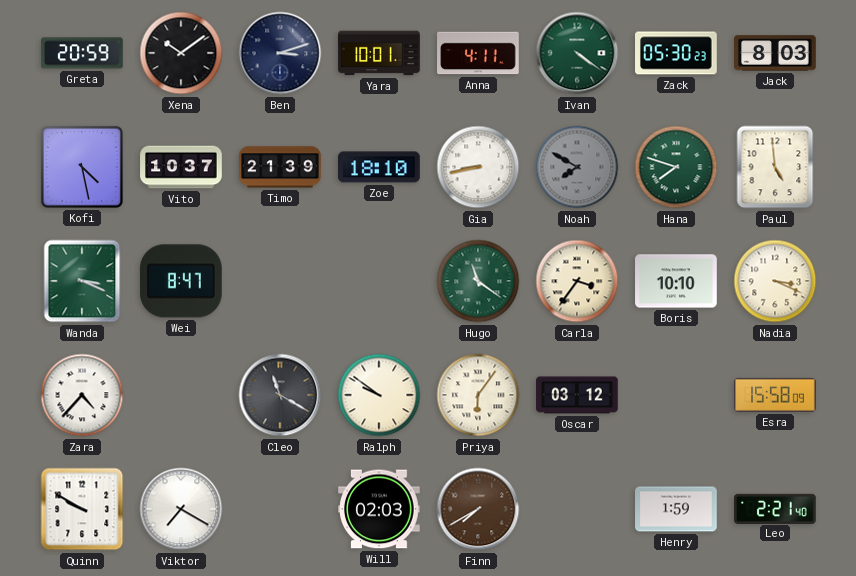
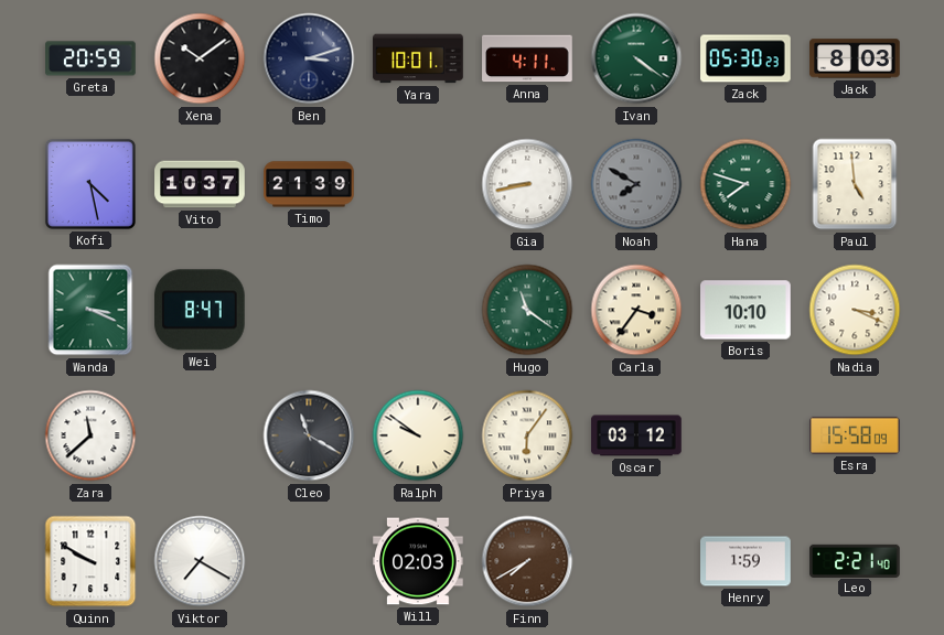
Zoe: 18:10 -> none (379, 167)
Zara: 4:37 -> 11:38 (90, 435)
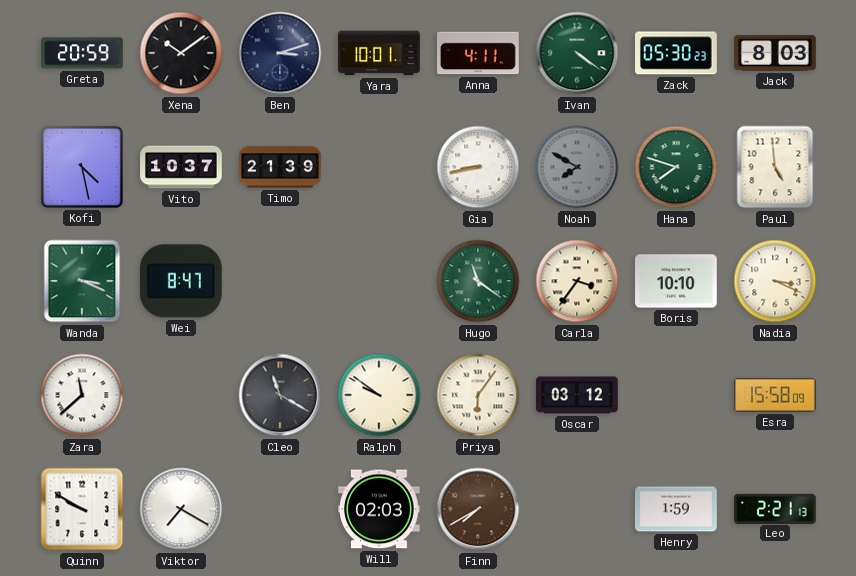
Leo: 2:21:40 -> 2:21:13 (775, 508)
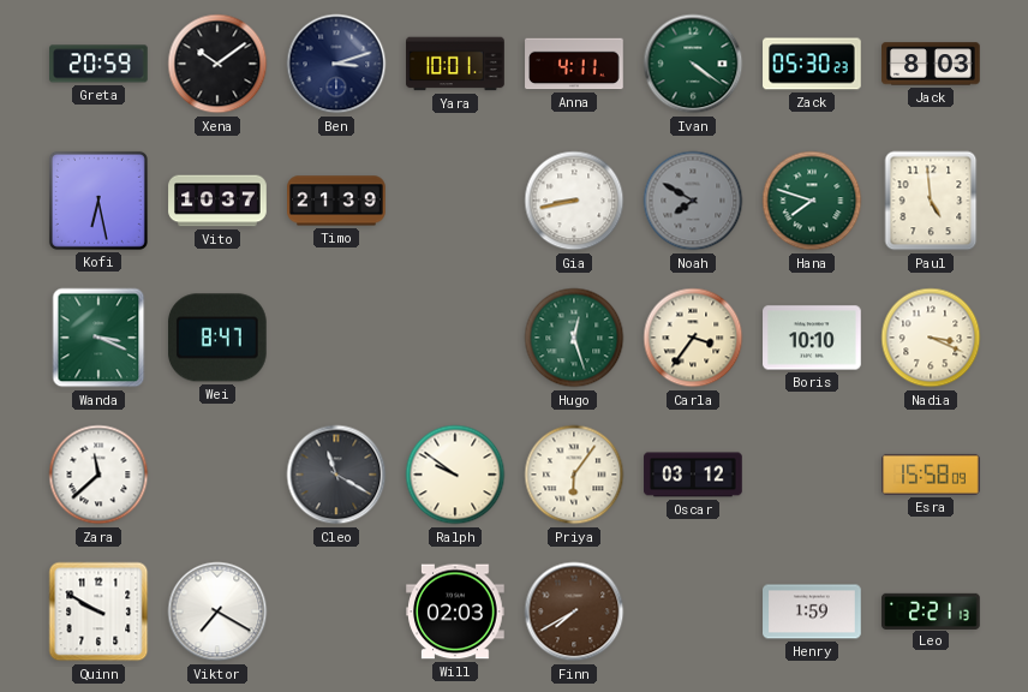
Kofi: 4:28 -> 6:28 (98, 201)
Hugo: 11:21 -> 12:27 (574, 338)
